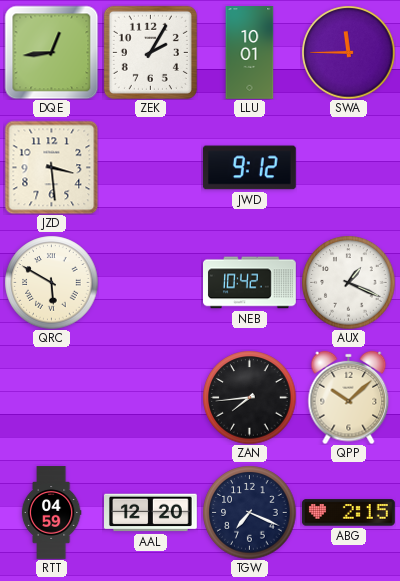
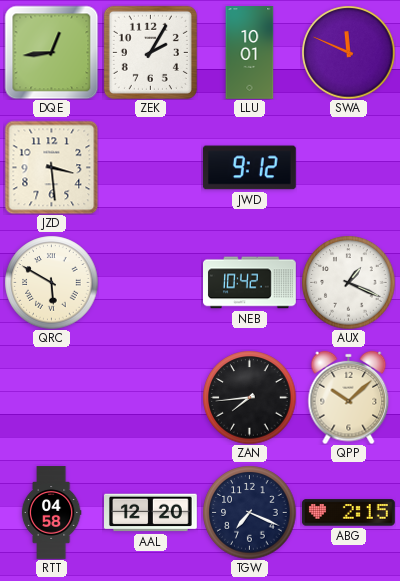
SWA: 11:45 -> 11:49 (348, 52)
RTT: 04:59 -> 04:58 (51, 513)
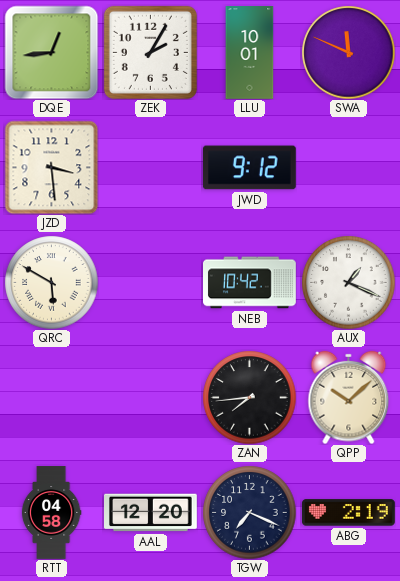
ABG: 2:15 -> 2:19 (349, 513)
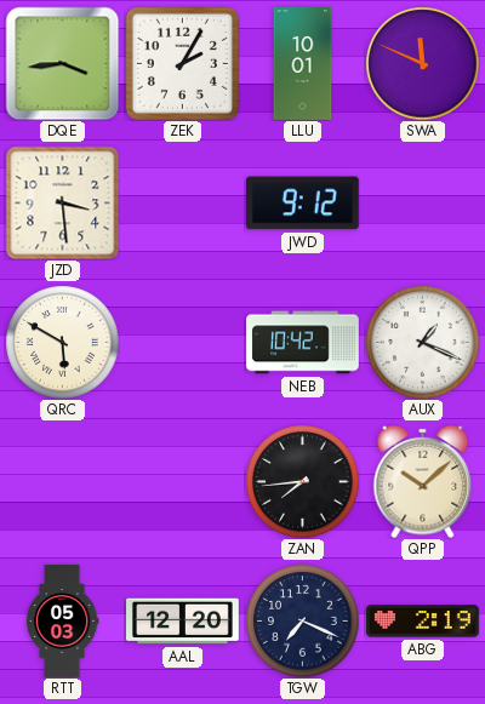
DQE: 12:44 -> 3:44 (62, 63)
RTT: 04:58 -> 05:03 (62, 622)
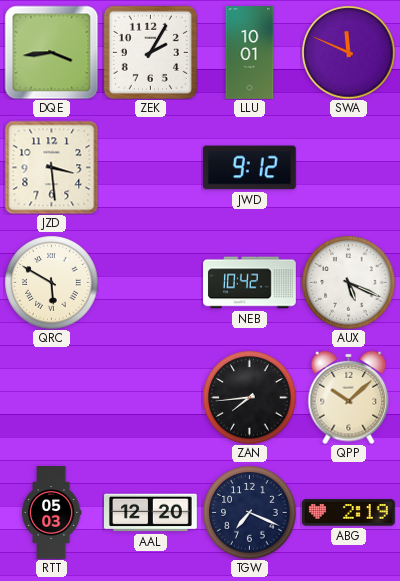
AUX: 1:19 -> 5:19 (348, 282)
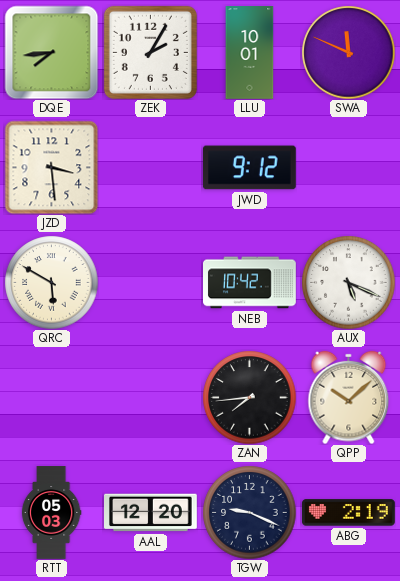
DQE: 3:44 -> 7:44 (51, 52)
TGW: 7:19 -> 9:19 (249, 512)
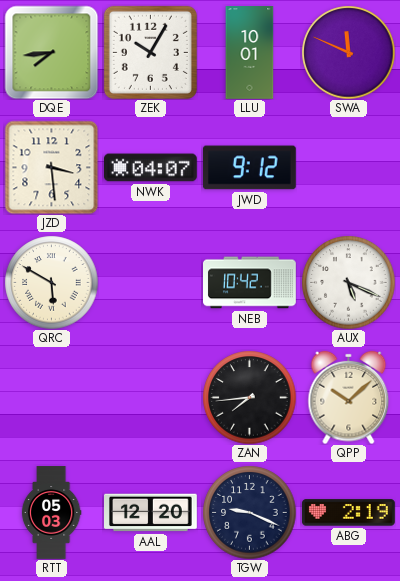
ZEK: 2:05 -> 10:05 (150, 52)
NWK: none -> 04:07 (151, 168)
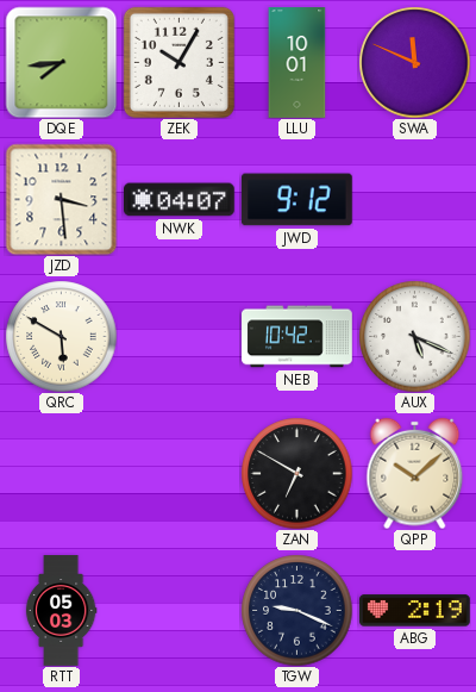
ZAN: 7:44 -> 6:50 (296, 473)
AAL: 12:20 -> none (151, 513)
